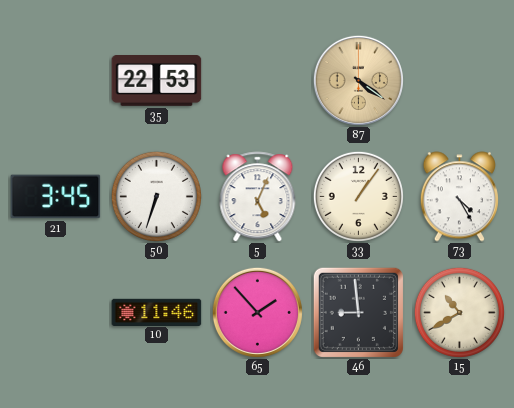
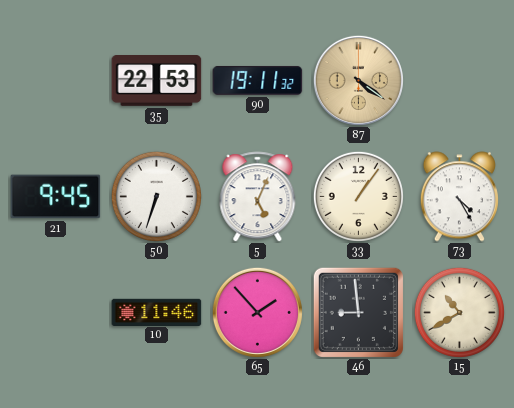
90: none -> 19:11 (258, 81)
21: 3:45 -> 9:45 (56, 197)
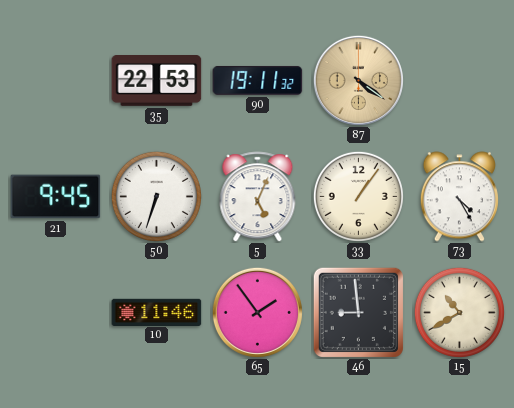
65: 1:53 -> 1:54 (257, 312)
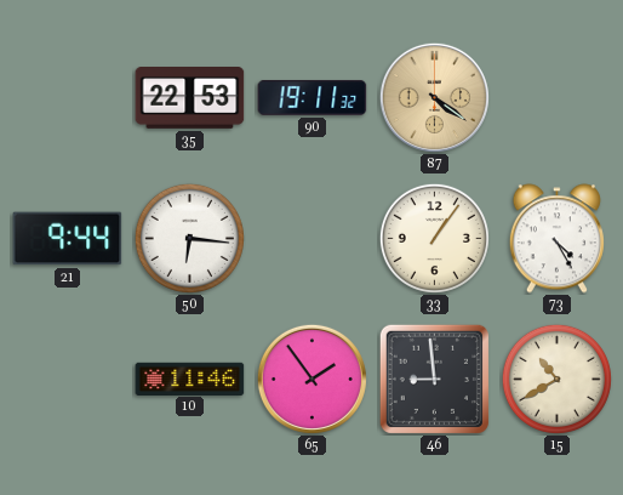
21: 9:45 -> 9:44 (68, 239)
50: 6:33 -> 6:16 (189, 238)
5: 5:04 -> none (258, 197)
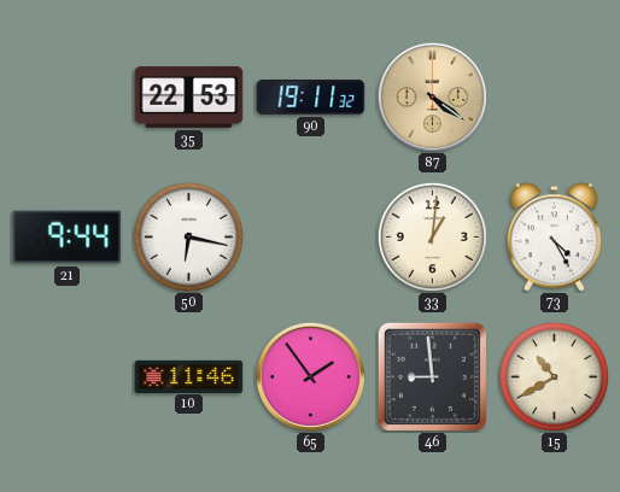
50: 6:16 -> 6:17 (188, 236)
33: 1:06 -> 1:01 (432, 236)
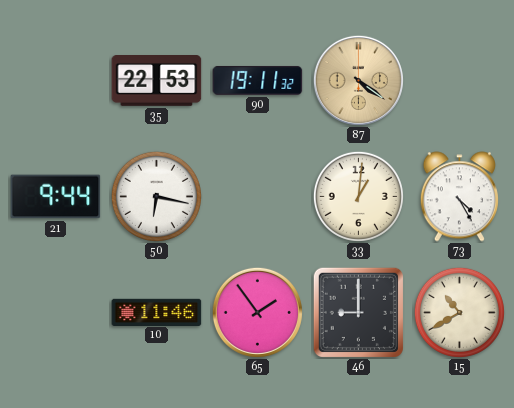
46: 8:59 -> 9:00 (358, 312)
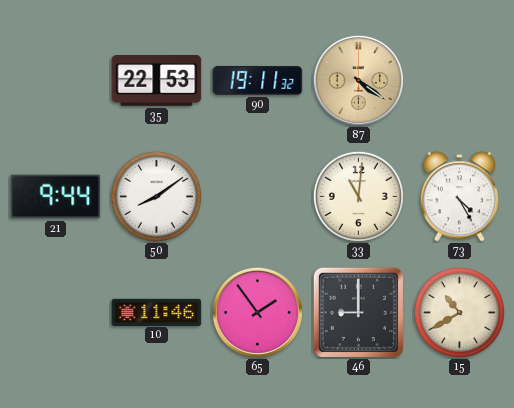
50: 6:17 -> 8:09 (156, 196)
33: 1:01 -> 11:01 (358, 196)
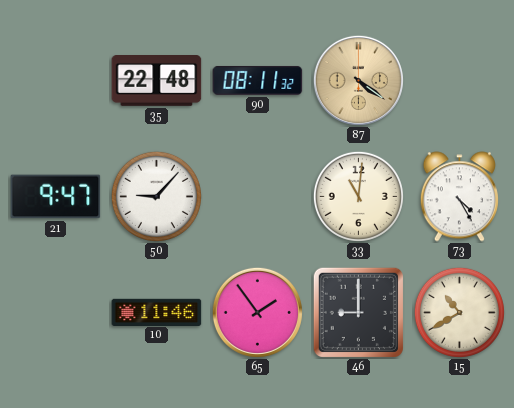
35: 22:53 -> 22:48 (157, 81)
90: 19:11 -> 08:11 (258, 81)
21: 9:44 -> 9:47 (56, 197)
50: 8:09 -> 9:07 (156, 196)
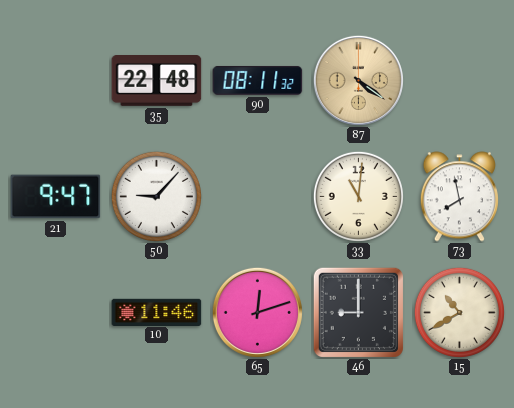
73: 4:25 -> 7:58 (459, 197)
65: 1:54 -> 12:12 (257, 312)
